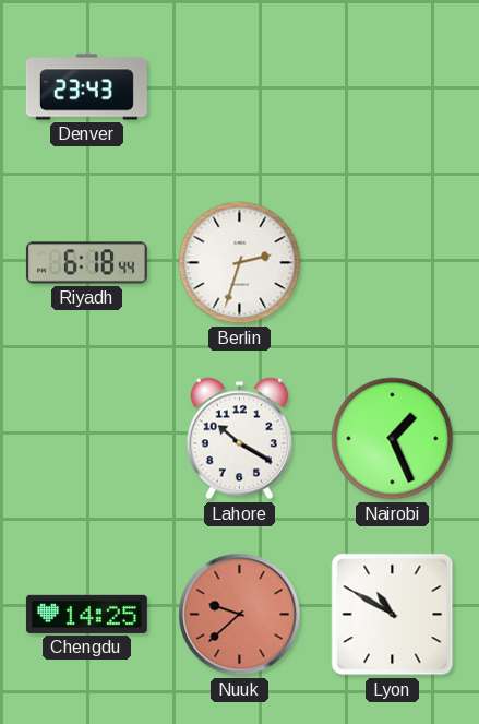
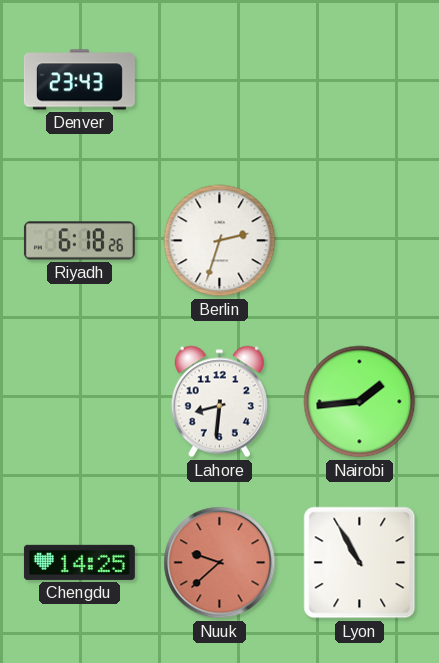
Riyadh: 6:18:44 -> 6:18:26 (79, 241)
Lahore: 10:20 -> 8:31 (219, 402)
Nairobi: 1:26 -> 1:44 (360, 402)
Lyon: 10:50 -> 10:55 (360, 563)
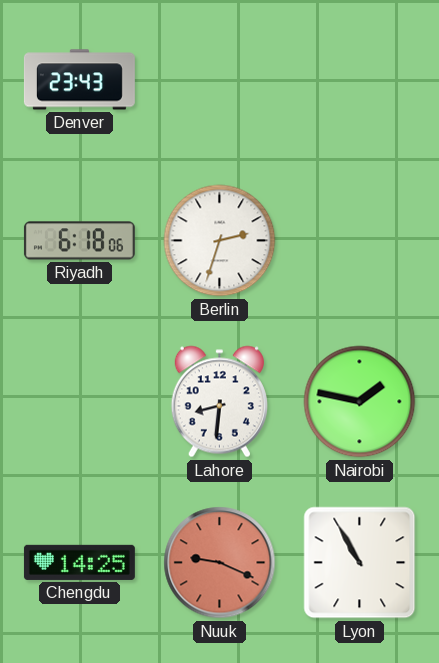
Riyadh: 6:18:26 -> 6:18:06 (79, 241)
Nairobi: 1:44 -> 1:47 (360, 402)
Nuuk: 9:38 -> 9:19 (220, 563)
